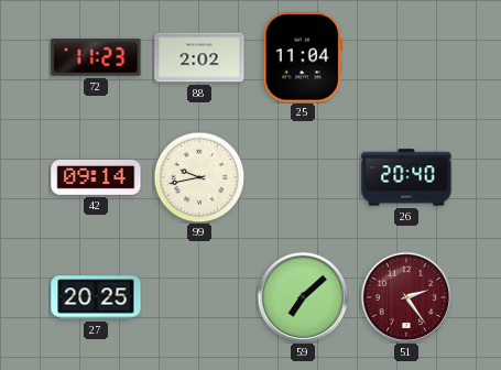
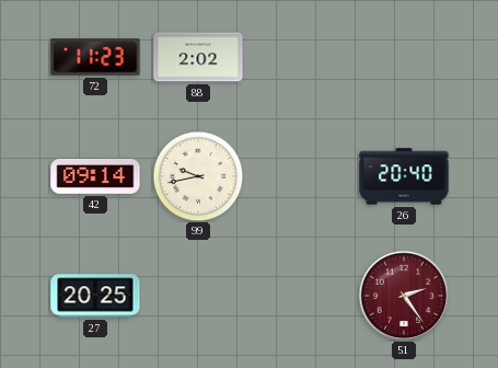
25: 11:04 -> none (303, 57)
59: 7:08 -> none (303, 297)
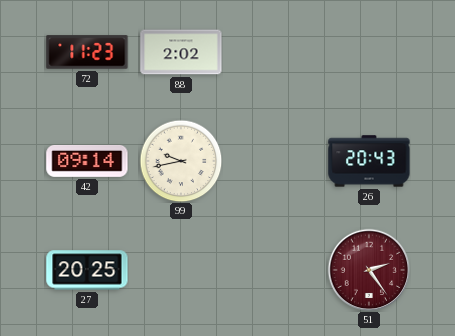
26: 20:40 -> 20:43 (369, 161)
